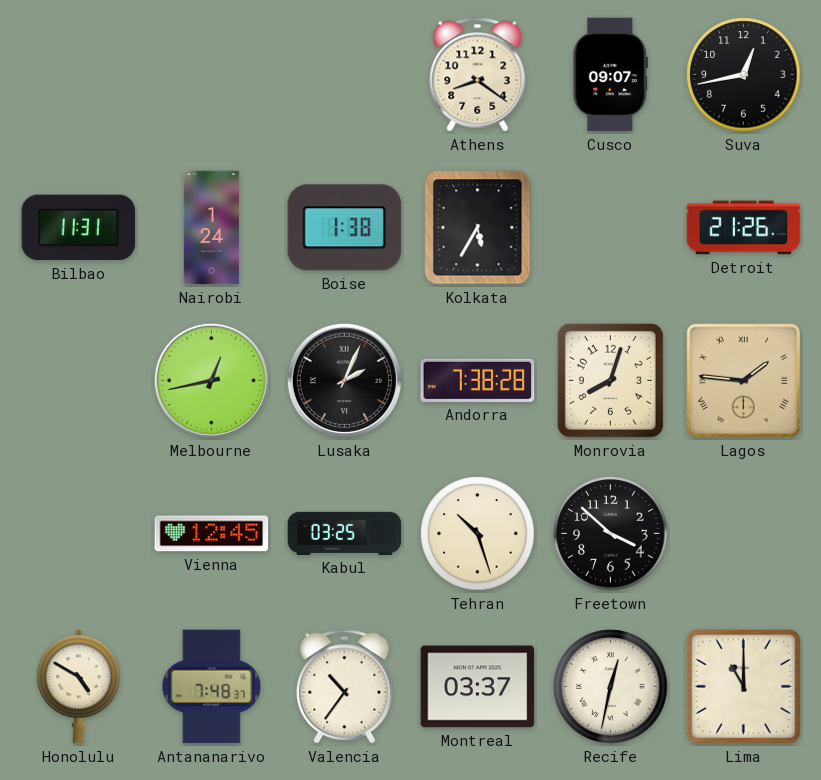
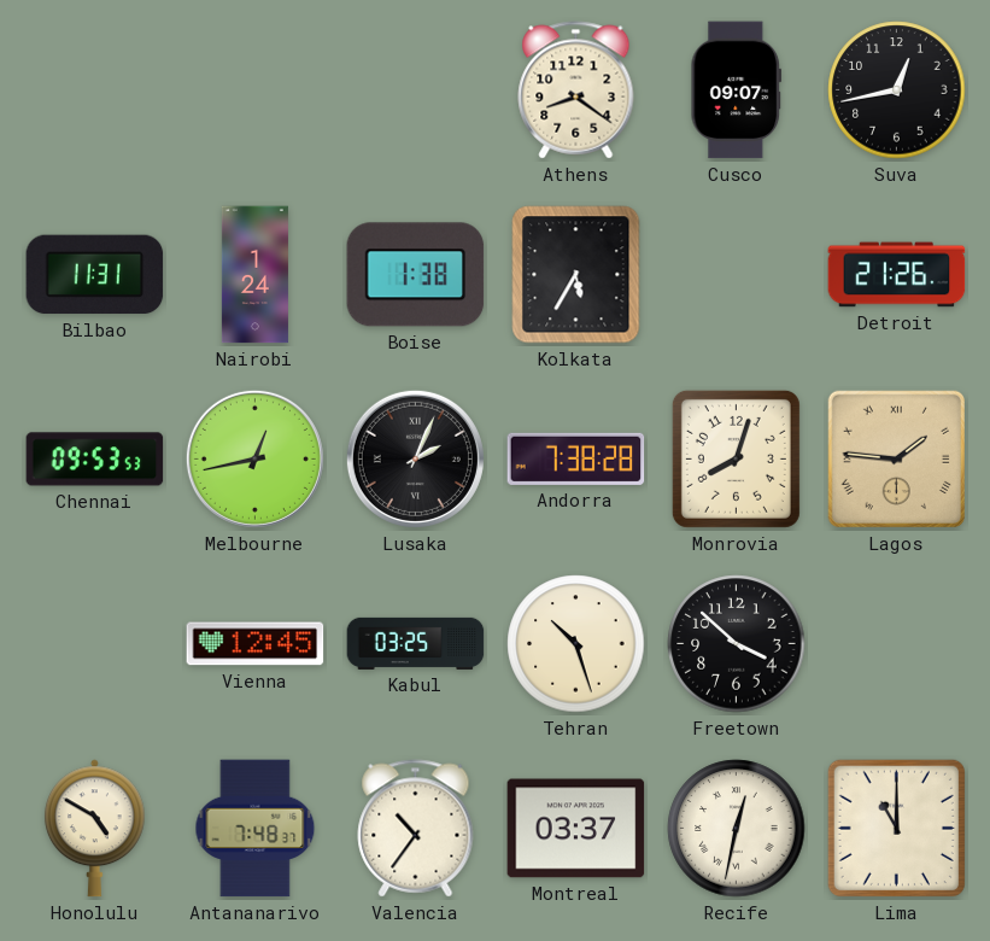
Chennai: none -> 09:53 (95, 460)
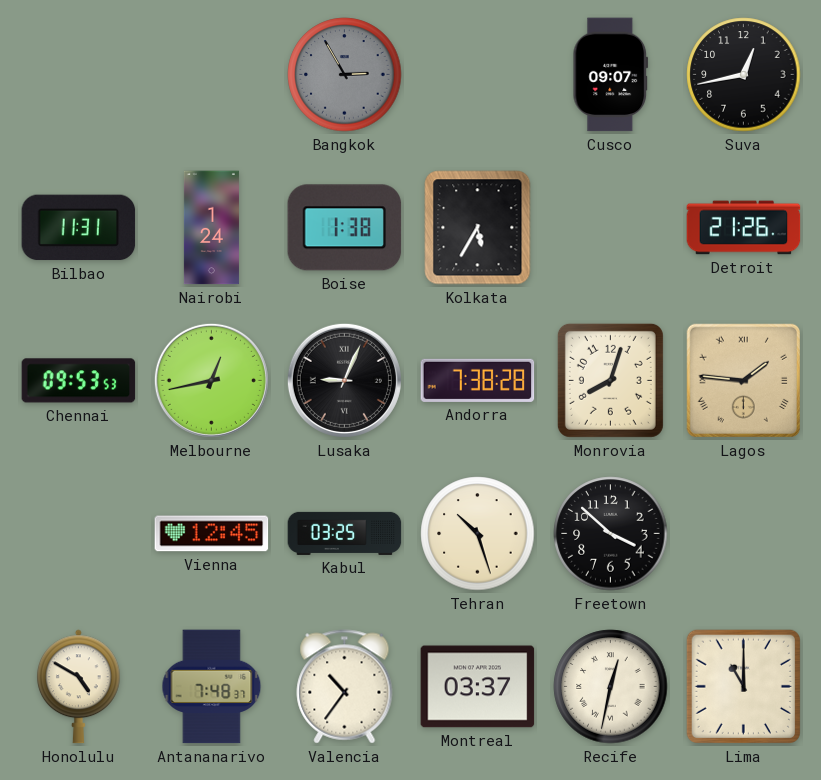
Bangkok: none -> 2:55 (345, 75)
Athens: 8:21 -> none (576, 90)
Lusaka: 2:04 -> 9:04 (344, 380)
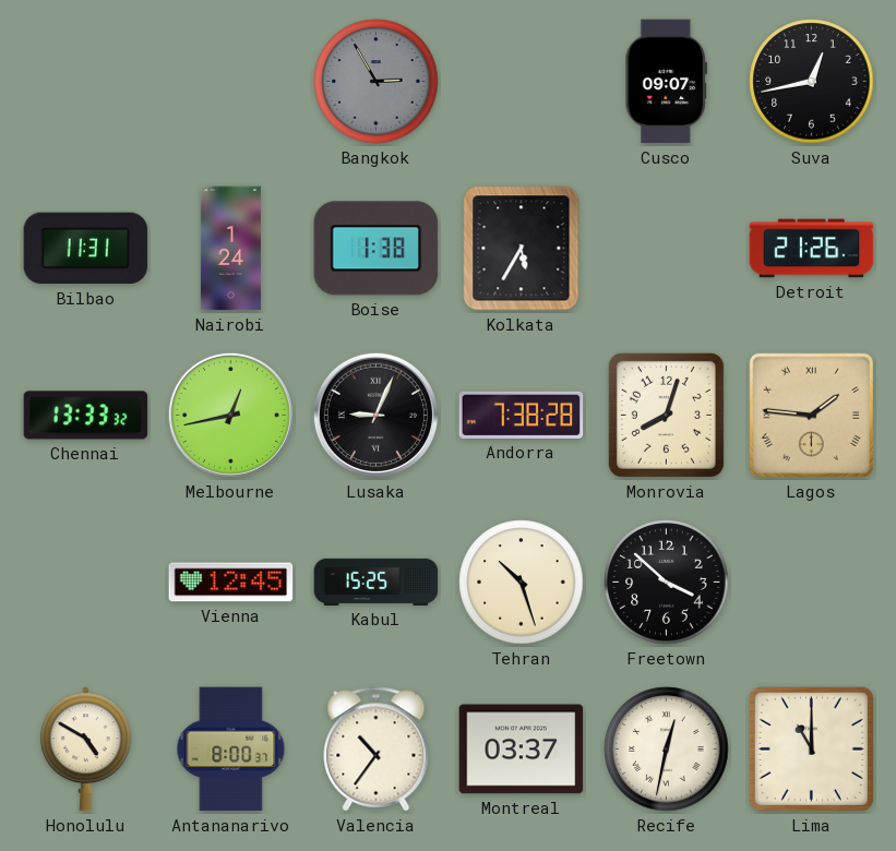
Chennai: 09:53 -> 13:33 (86, 416)
Kabul: 03:25 -> 15:25 (377, 582)
Antananarivo: 7:48 -> 8:00 (231, 750)
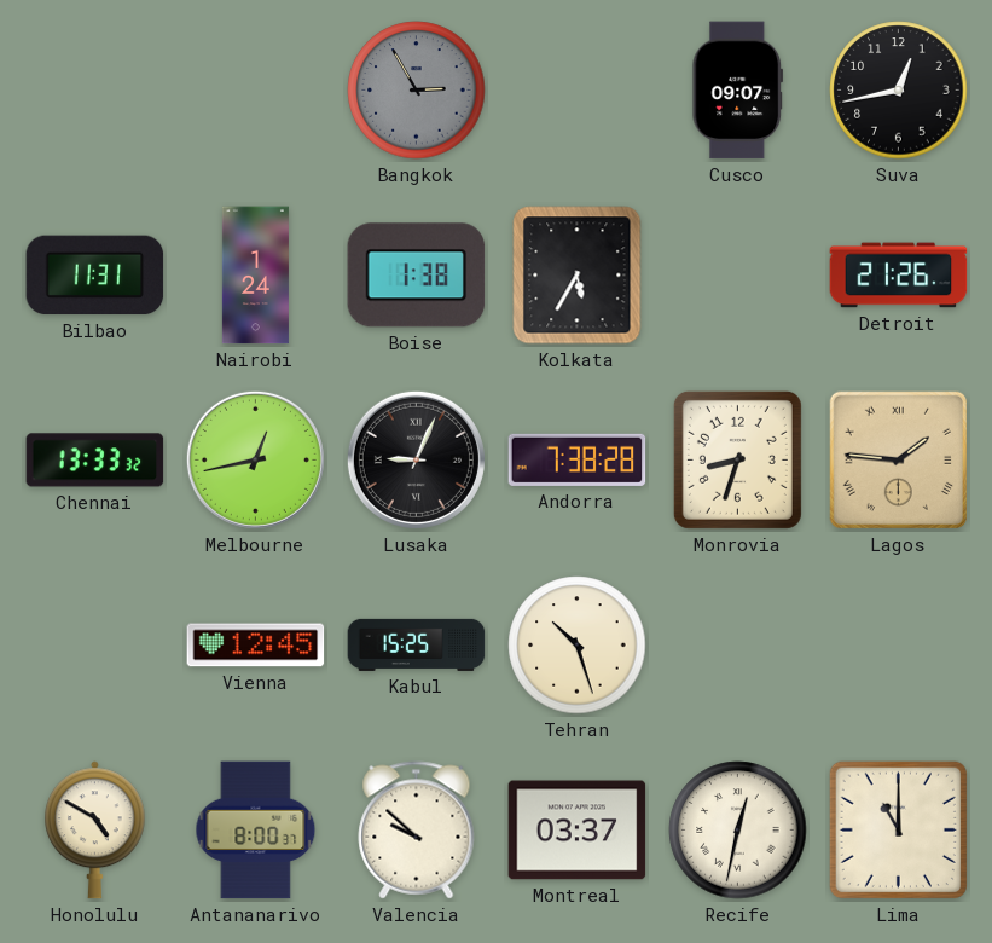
Monrovia: 8:03 -> 8:33 (737, 459)
Freetown: 3:52 -> none (667, 583)
Valencia: 10:36 -> 9:52 (417, 831)
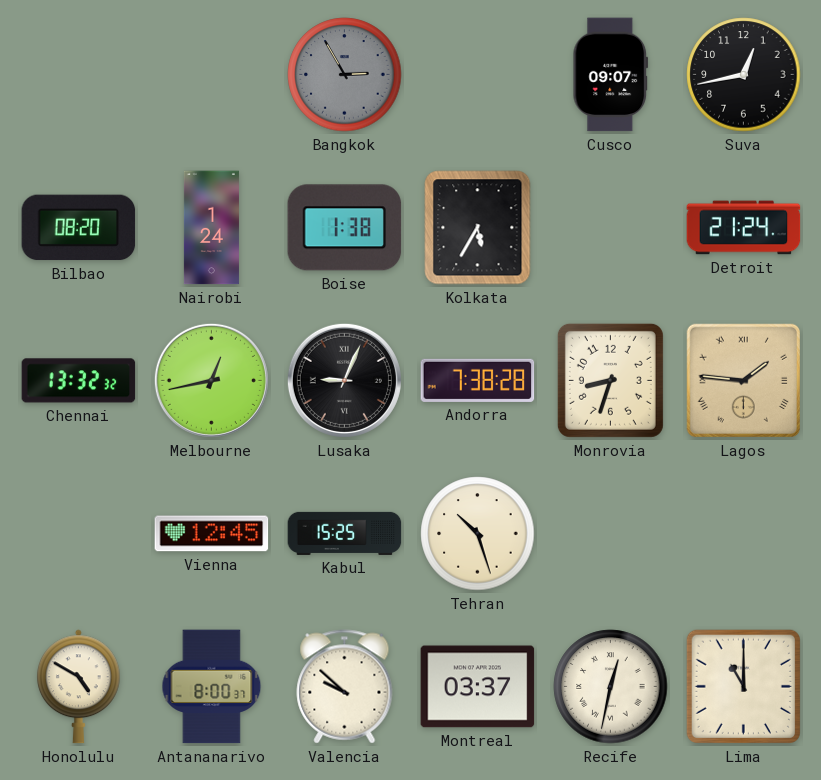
Bilbao: 11:31 -> 08:20 (79, 228)
Detroit: 21:26 -> 21:24 (744, 228)
Chennai: 13:33 -> 13:32 (79, 381)
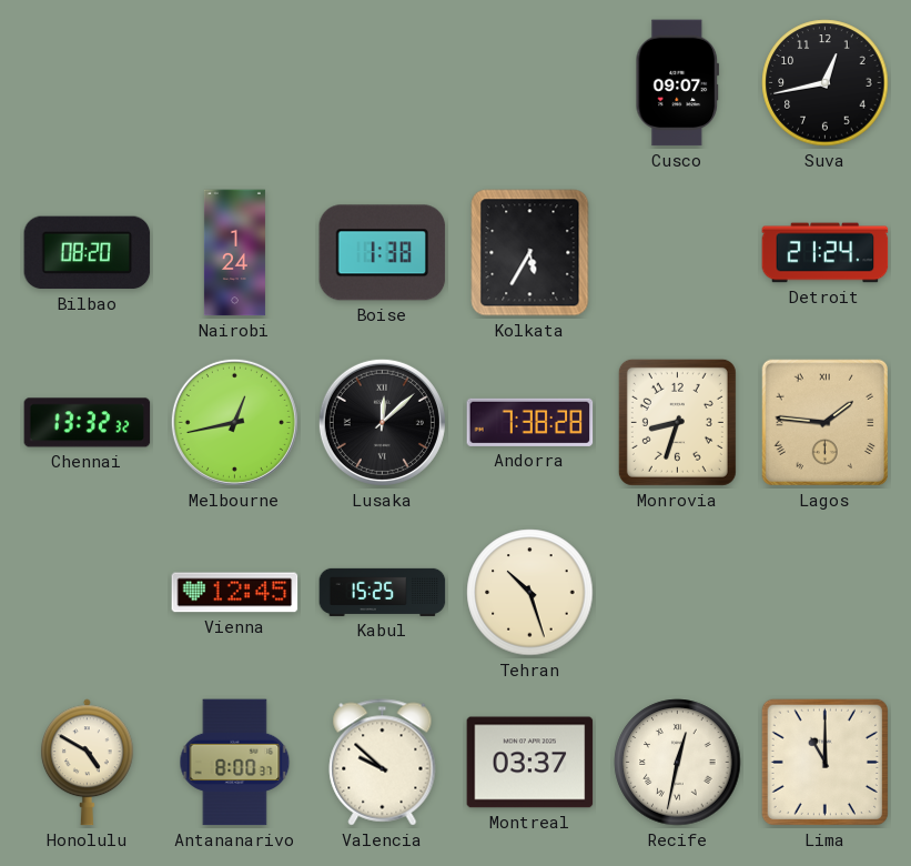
Bangkok: 2:55 -> none (345, 75)
Lusaka: 9:04 -> 12:08 (382, 422)
